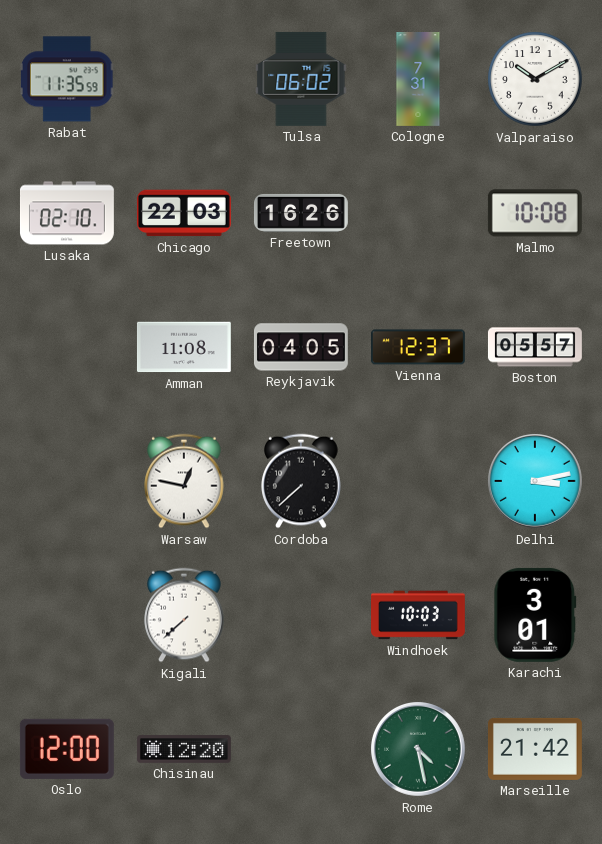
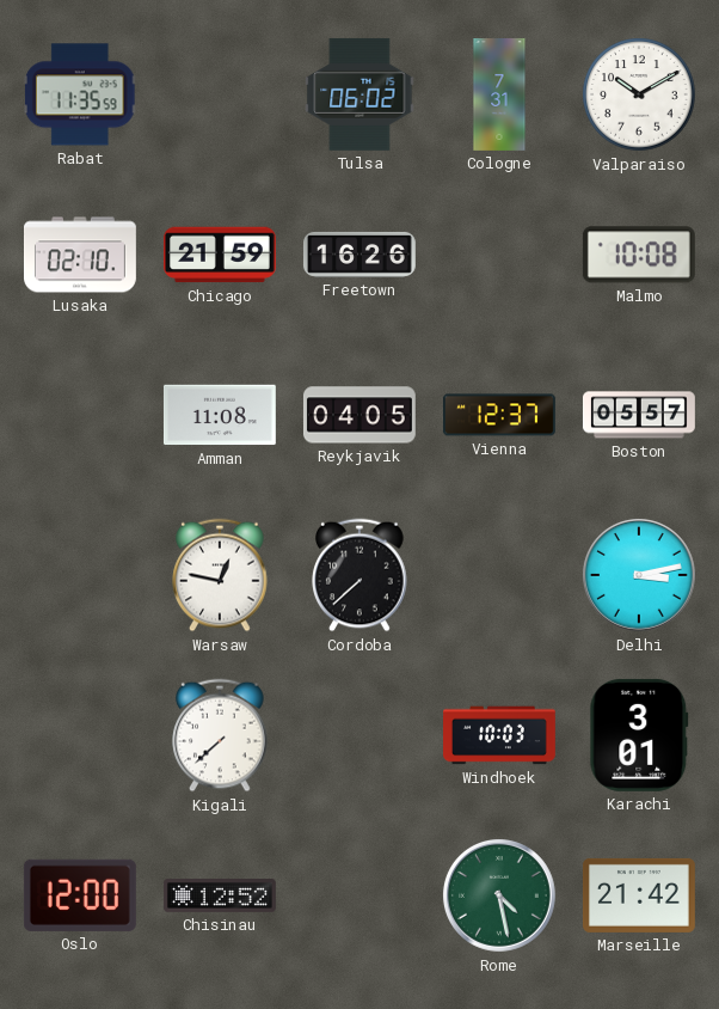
Chicago: 22:03 -> 21:59 (220, 255)
Chisinau: 12:20 -> 12:52 (220, 895)
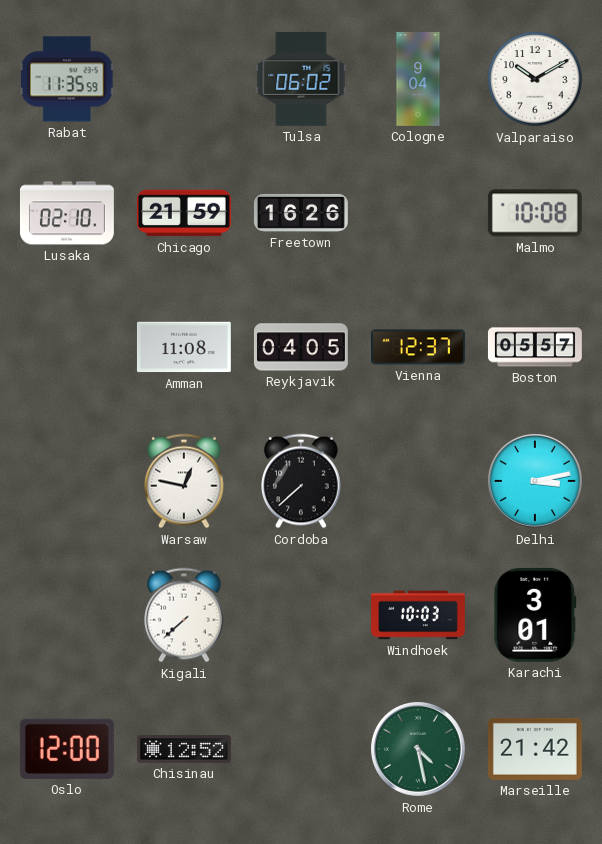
Cologne: 7:31 -> 9:04 (418, 80)
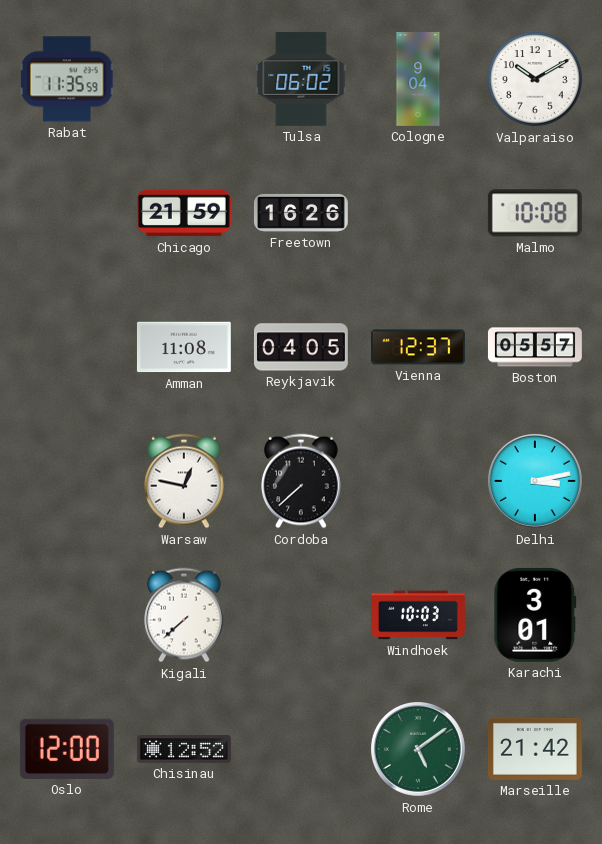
Lusaka: 02:10 -> none (67, 213)
Rome: 4:28 -> 5:09 (419, 750)
